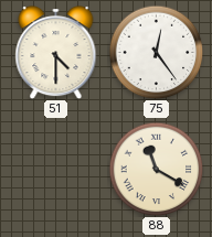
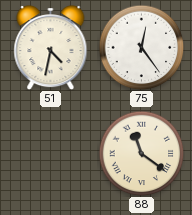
51: 4:30 -> 4:32 (51, 47)
88: 11:20 -> 11:21 (141, 153)
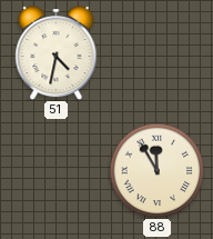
75: 12:24 -> none (141, 47)
88: 11:21 -> 11:55 (156, 170)
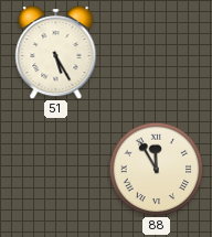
51: 4:32 -> 5:25 (56, 52)
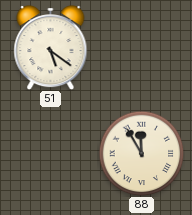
51: 5:25 -> 5:21 (51, 47)
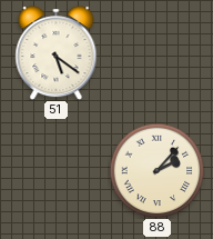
88: 11:55 -> 2:07 (156, 170)
